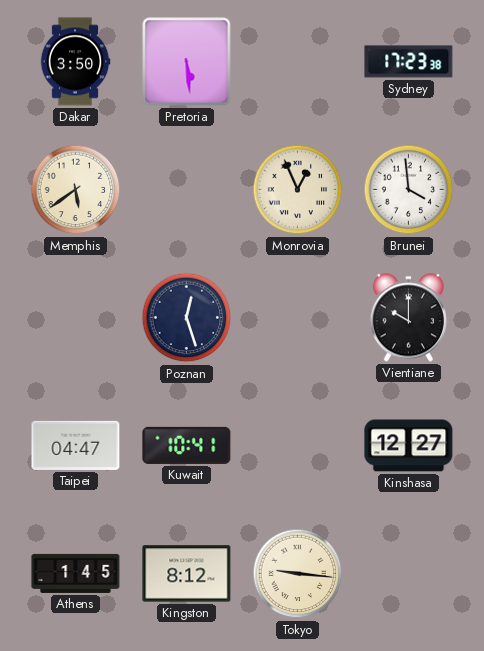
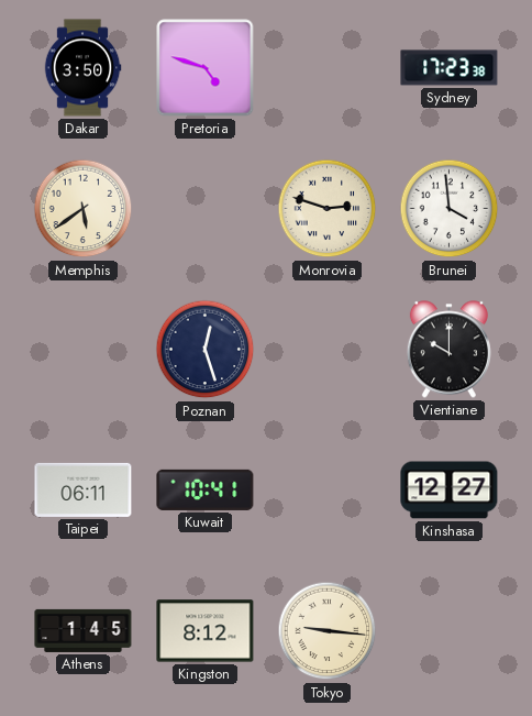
Pretoria: 5:29 -> 4:48 (206, 68)
Monrovia: 12:56 -> 2:48 (328, 209)
Taipei: 04:47 -> 06:11 (84, 489)
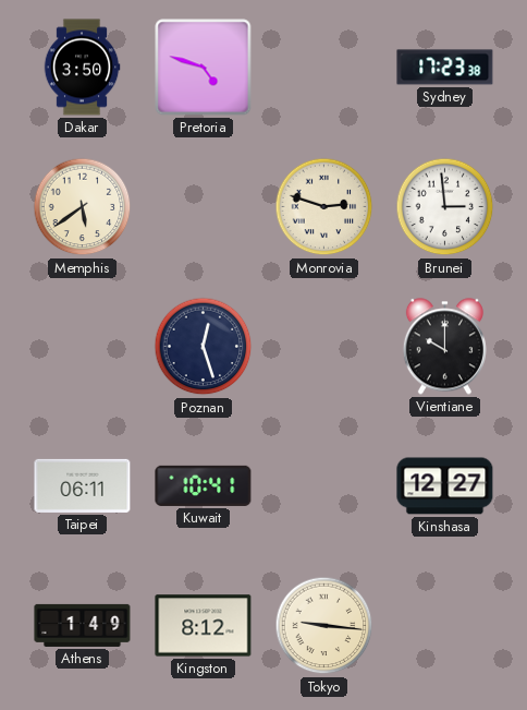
Brunei: 3:59 -> 2:59 (445, 207)
Athens: 1:45 -> 1:49 (83, 625)
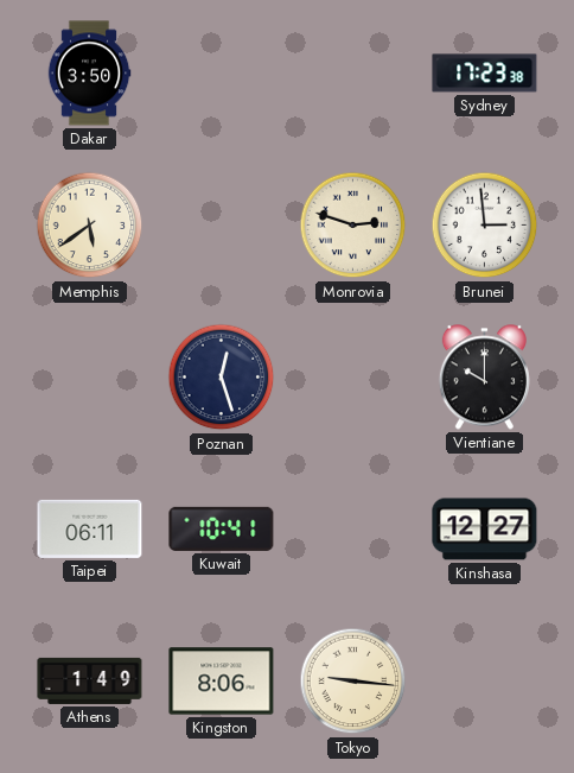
Pretoria: 4:48 -> none (204, 68)
Kingston: 8:12 -> 8:06 (222, 682)
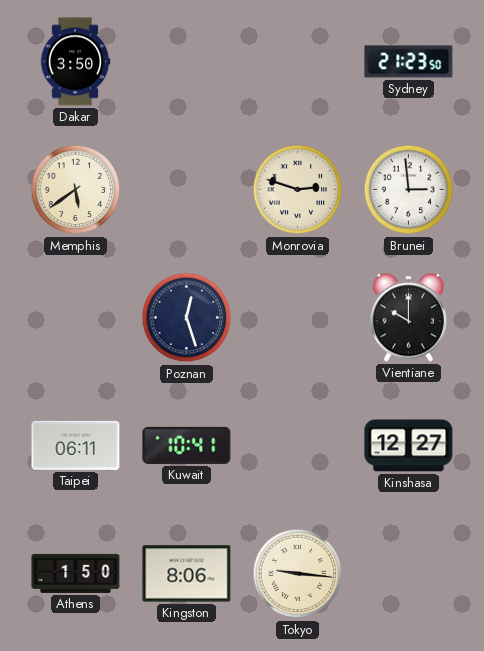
Sydney: 17:23 -> 21:23 (409, 62)
Athens: 1:49 -> 1:50 (76, 573)
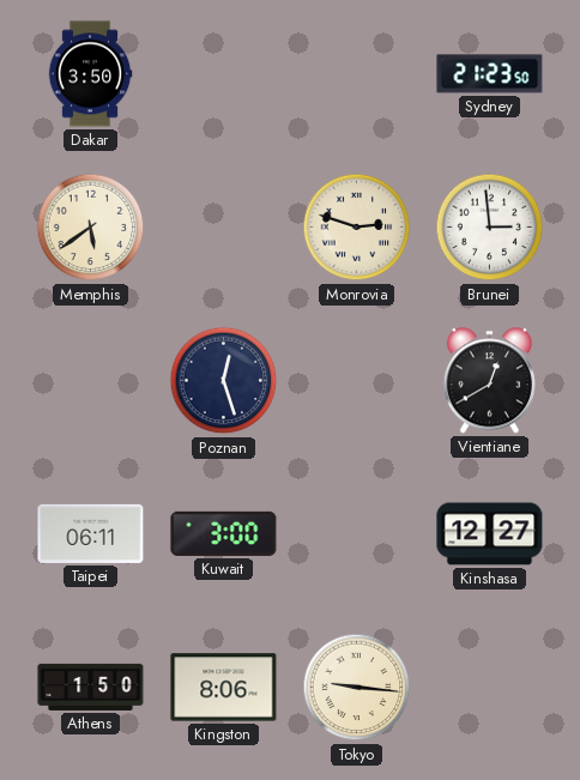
Vientiane: 10:00 -> 12:40 (489, 381)
Kuwait: 10:41 -> 3:00 (224, 533)
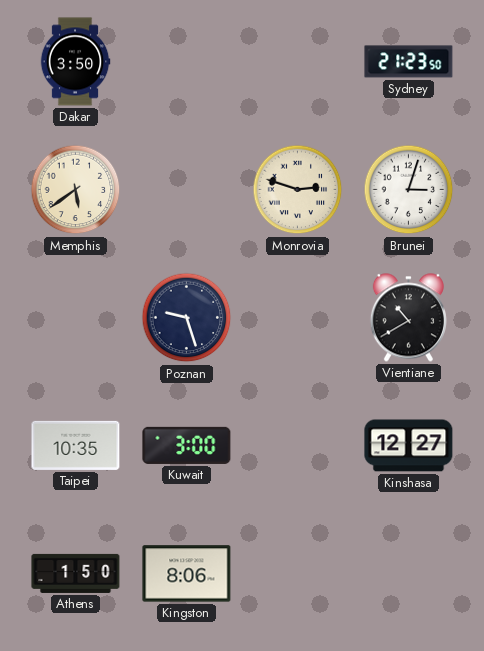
Brunei: 2:59 -> 3:03 (409, 190)
Poznan: 12:27 -> 9:27 (187, 318)
Vientiane: 12:40 -> 10:40 (408, 318)
Taipei: 06:11 -> 10:35 (76, 445)
Tokyo: 9:16 -> none (357, 688)
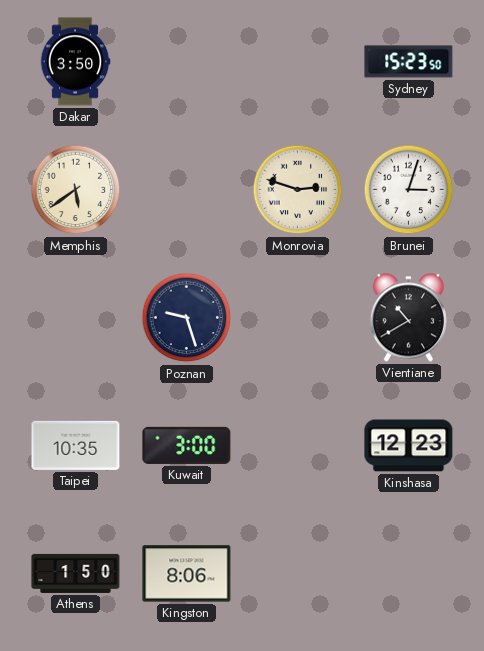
Sydney: 21:23 -> 15:23 (409, 62)
Kinshasa: 12:27 -> 12:23 (409, 446)
